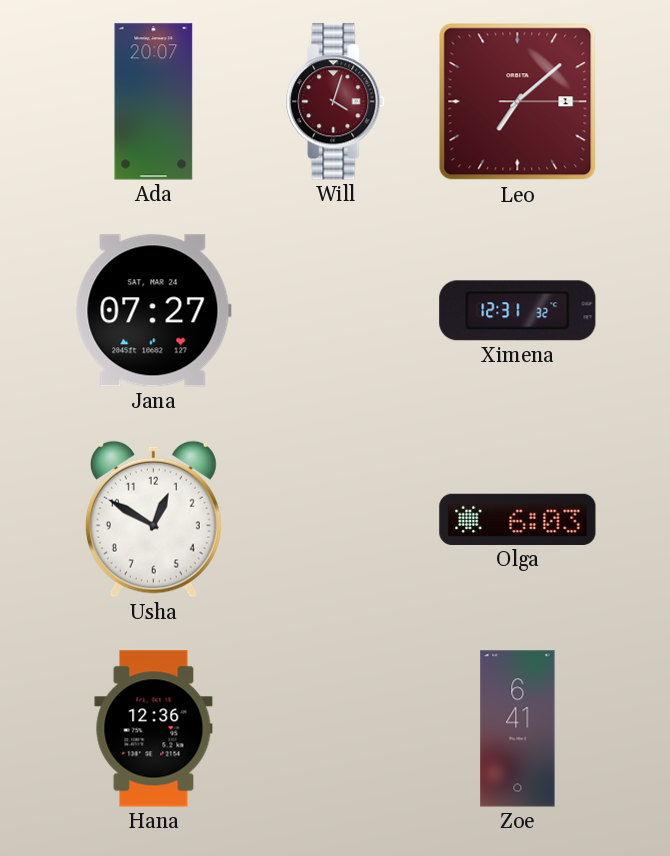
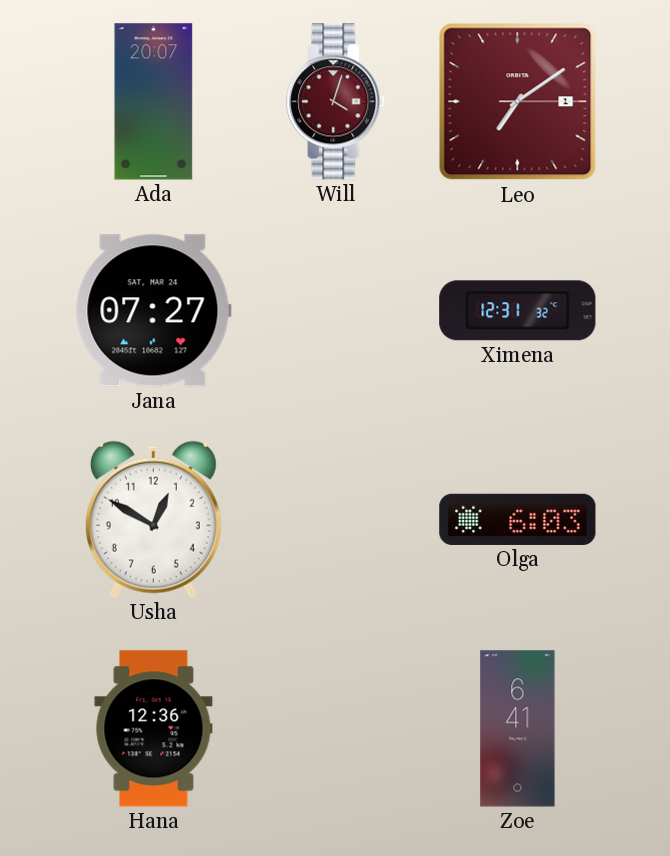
Leo: 7:08 -> 7:09 (518, 102)
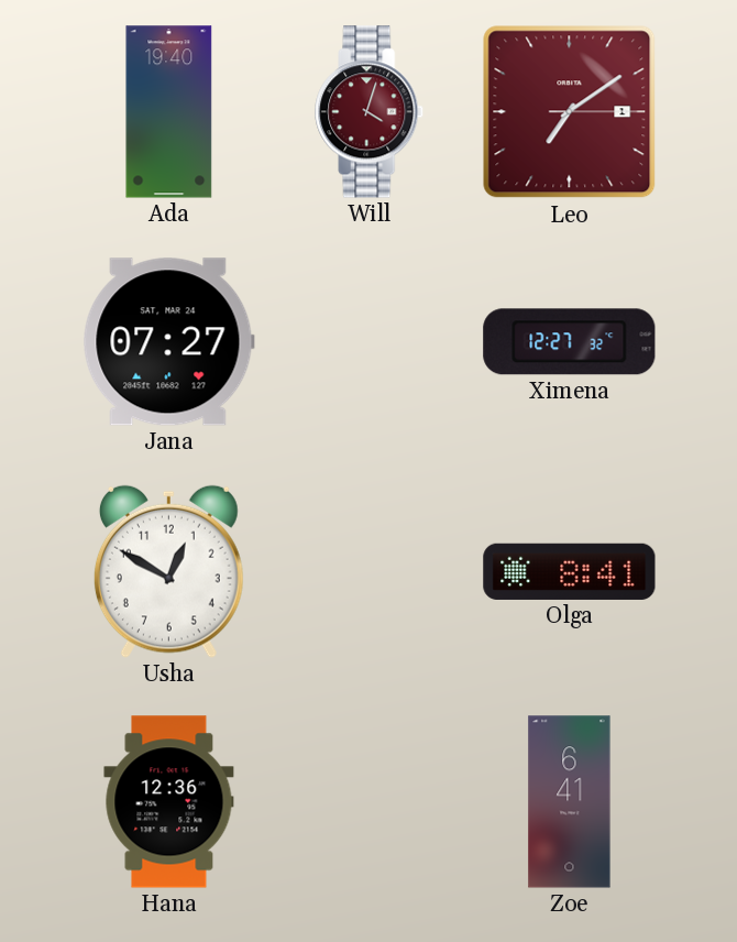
Ada: 20:07 -> 19:40 (169, 112)
Ximena: 12:31 -> 12:27 (570, 342)
Olga: 6:03 -> 8:41 (570, 571)
